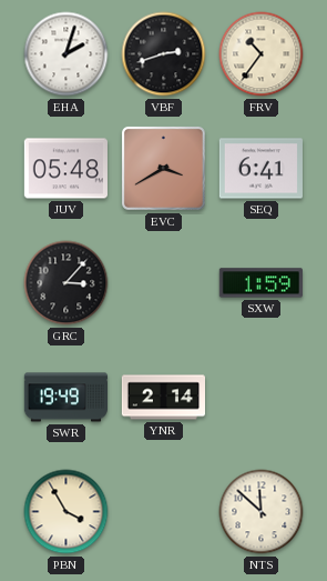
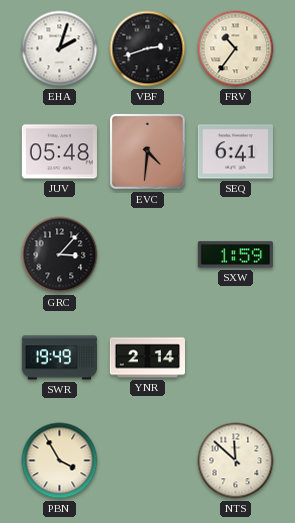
EVC: 3:40 -> 4:31 (147, 151)
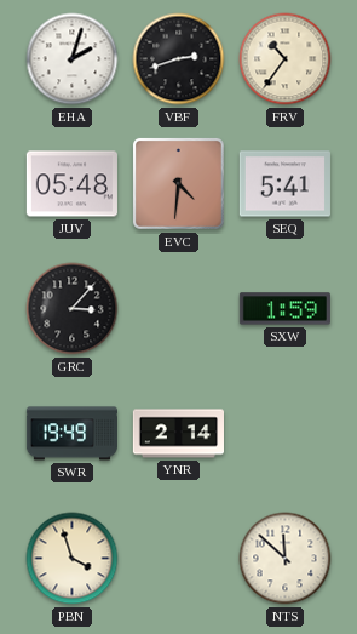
SEQ: 6:41 -> 5:41 (284, 184)
PBN: 3:55 -> 3:57 (73, 559)
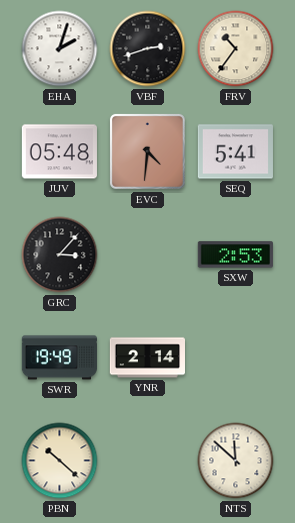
SXW: 1:59 -> 2:53 (235, 255)
PBN: 3:57 -> 10:22 (60, 461)
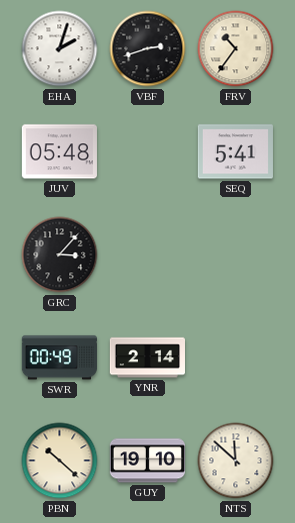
EVC: 4:31 -> none (147, 151)
SXW: 2:53 -> none (235, 255)
SWR: 19:49 -> 00:49 (59, 358)
GUY: none -> 19:10 (147, 461)
